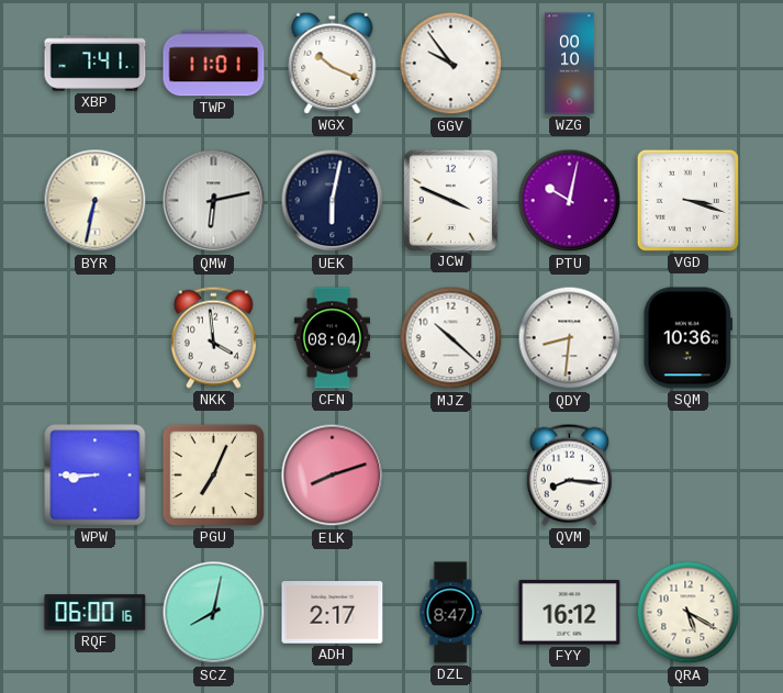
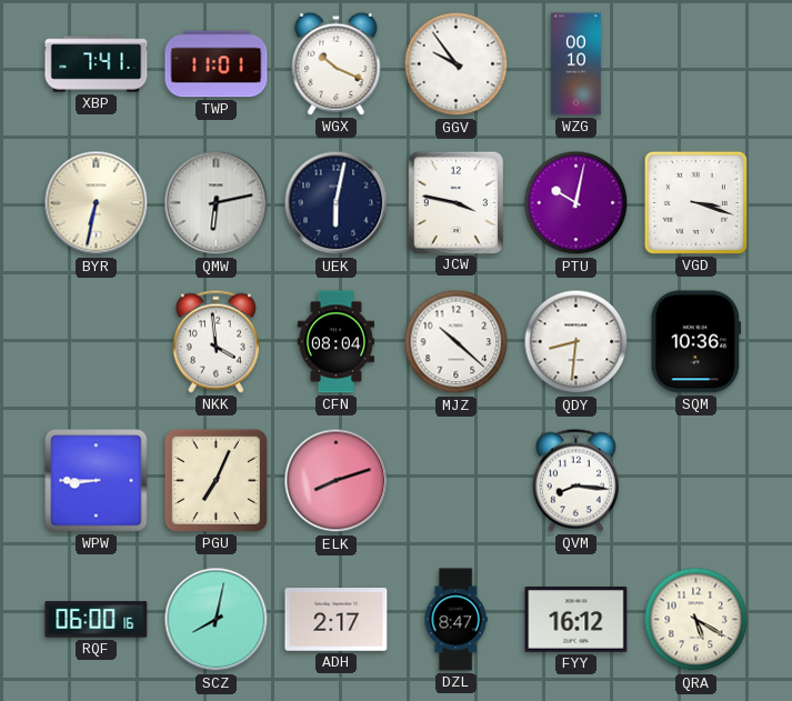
JCW: 3:49 -> 3:47 (455, 202)
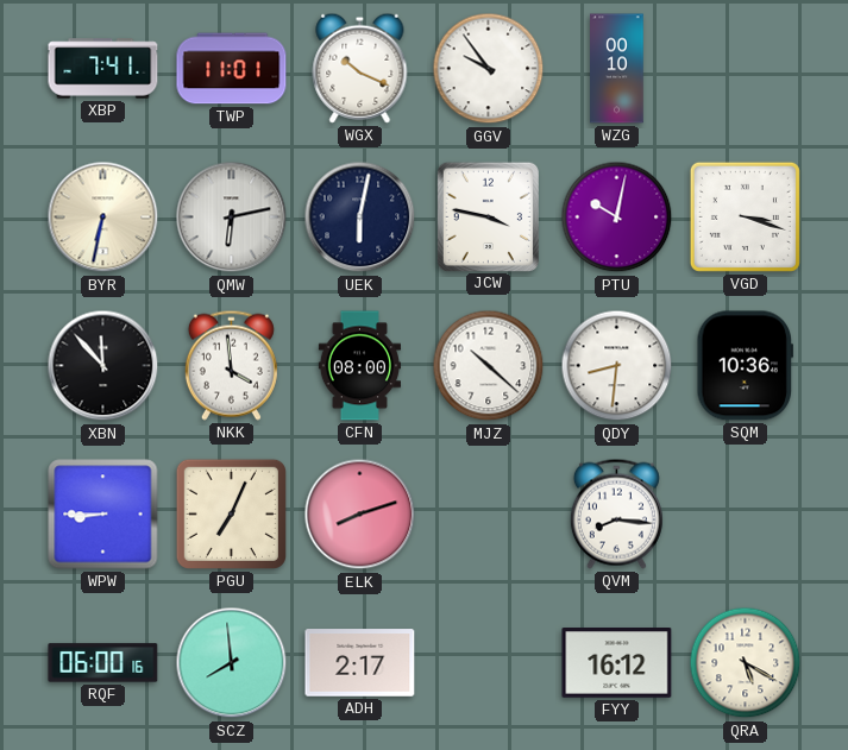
XBN: none -> 11:53 (103, 366)
CFN: 08:04 -> 08:00 (359, 366)
SCZ: 8:02 -> 7:59 (232, 663)
DZL: 8:47 -> none (455, 620)
